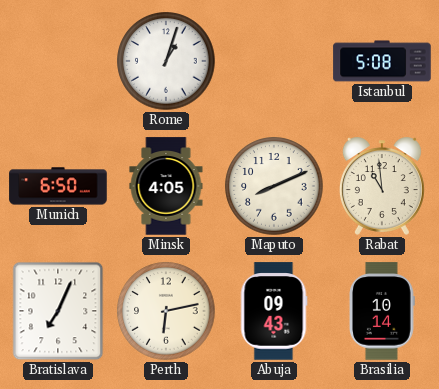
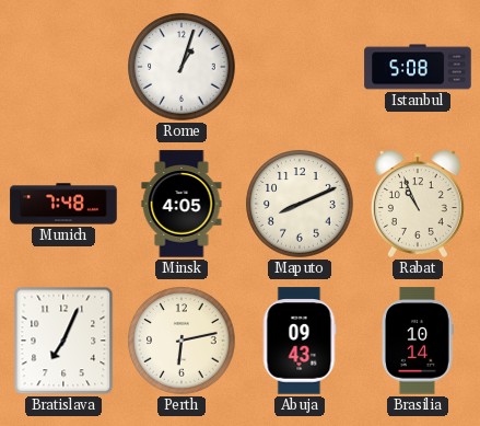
Munich: 6:50 -> 7:48 (63, 204)
Rabat: 10:59 -> 10:56 (418, 204)
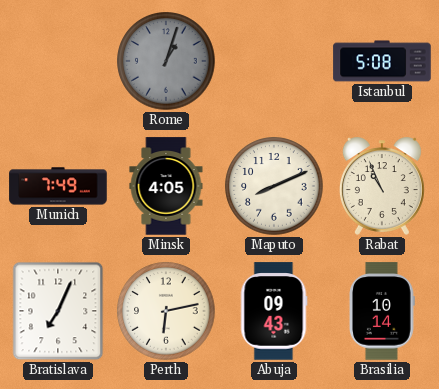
Rome dial: white -> grey (166, 61)
Munich: 7:48 -> 7:49 (58, 186)
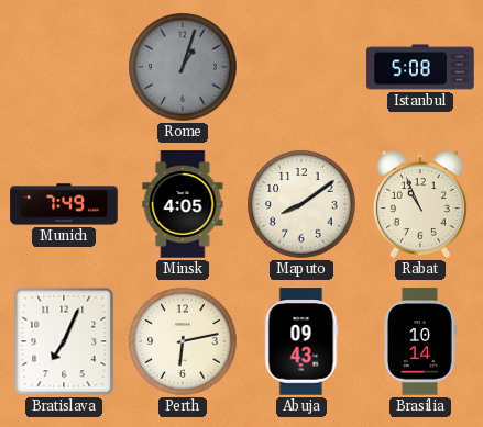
Maputo: 8:11 -> 8:09 (301, 204)
